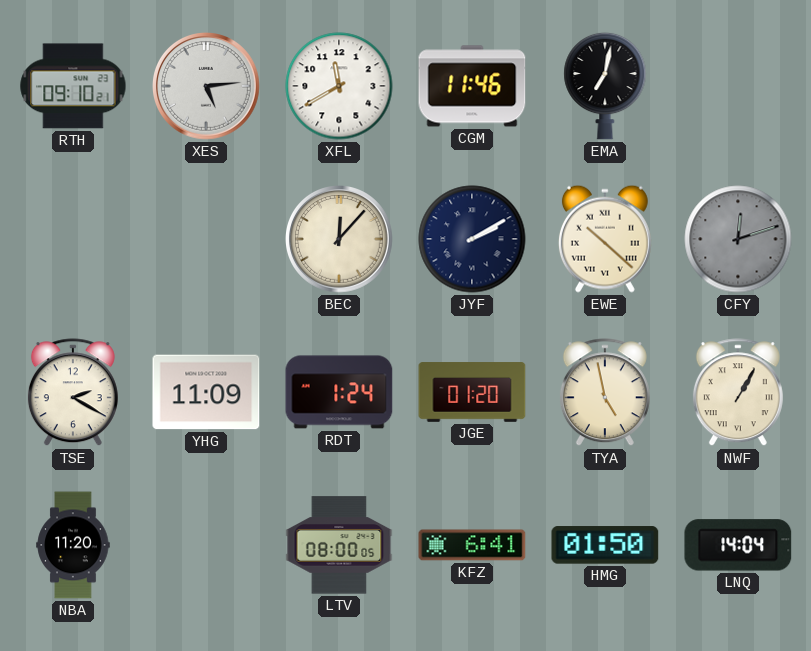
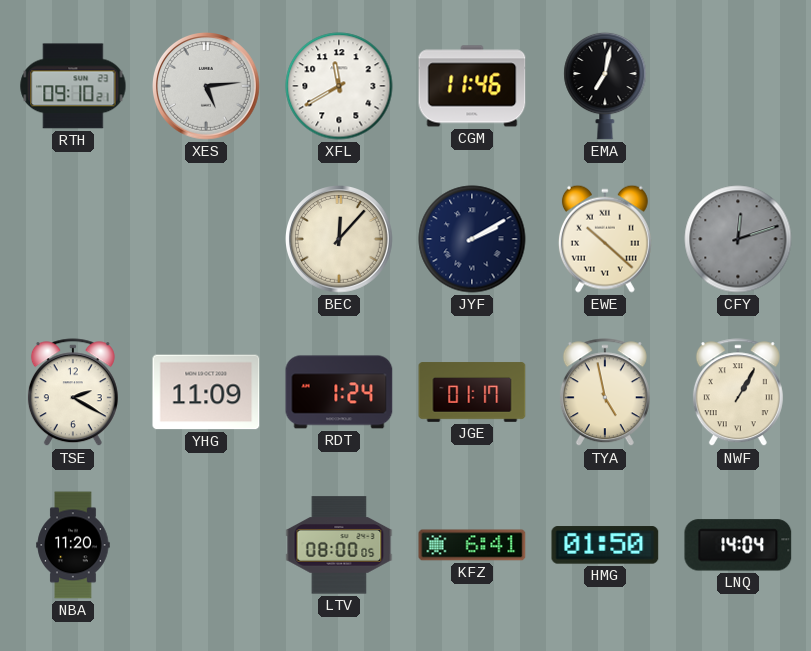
JGE: 01:20 -> 01:17 (472, 392)
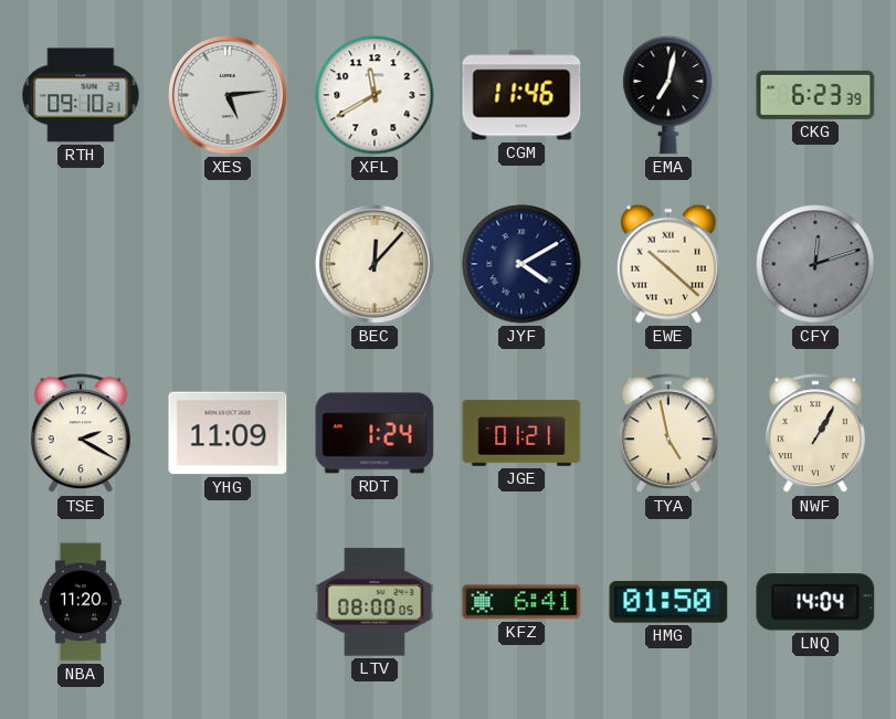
CKG: none -> 6:23 (815, 95)
JYF: 2:10 -> 4:10 (521, 264)
JGE: 01:17 -> 01:21 (521, 433)
